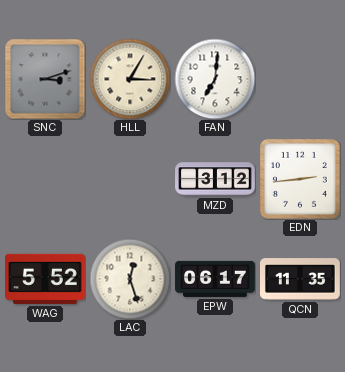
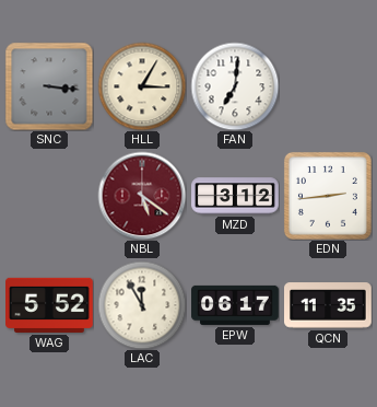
SNC: 3:12 -> 3:16 (49, 86)
NBL: none -> 5:21 (142, 196)
LAC: 12:27 -> 11:55 (142, 305)
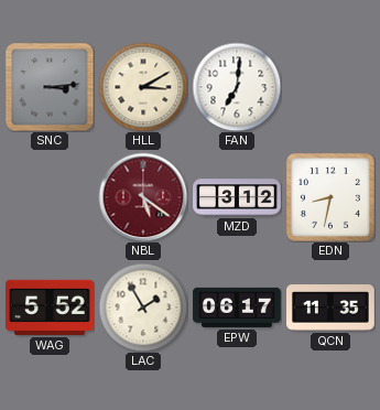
SNC: 3:16 -> 3:14 (50, 87)
HLL: 3:05 -> 3:10 (143, 87)
EDN: 2:44 -> 8:32 (330, 197)
LAC: 11:55 -> 1:55 (143, 307)
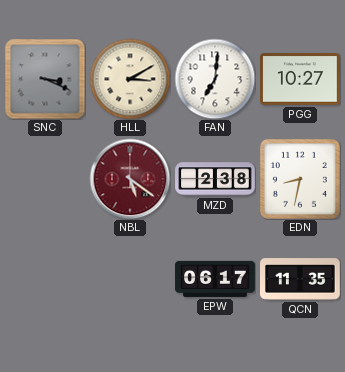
SNC: 3:14 -> 3:19 (45, 79)
PGG: none -> 10:27 (301, 79)
MZD: 3:12 -> 2:38 (215, 179)
WAG: 5:52 -> none (51, 307)
LAC: 1:55 -> none (143, 307)
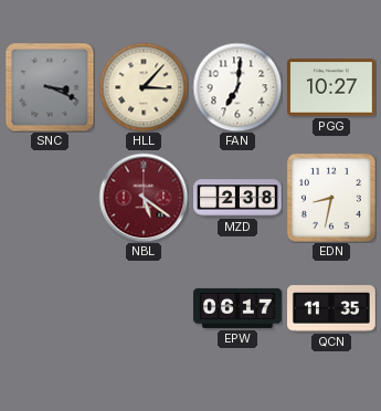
HLL: 3:10 -> 3:07 (144, 87)
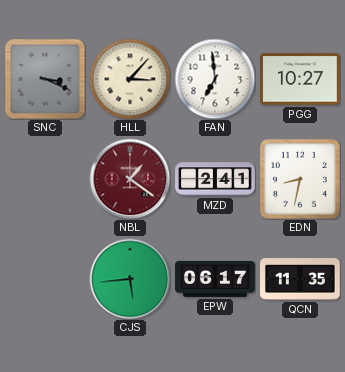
FAN: 7:01 -> 6:59 (215, 79)
NBL: 5:21 -> 1:21 (130, 179)
MZD: 2:38 -> 2:41 (215, 179)
CJS: none -> 5:44 (130, 279)
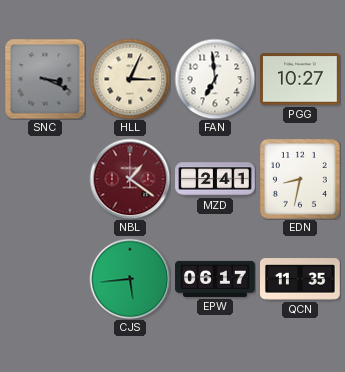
HLL: 3:07 -> 3:04 (130, 79)
